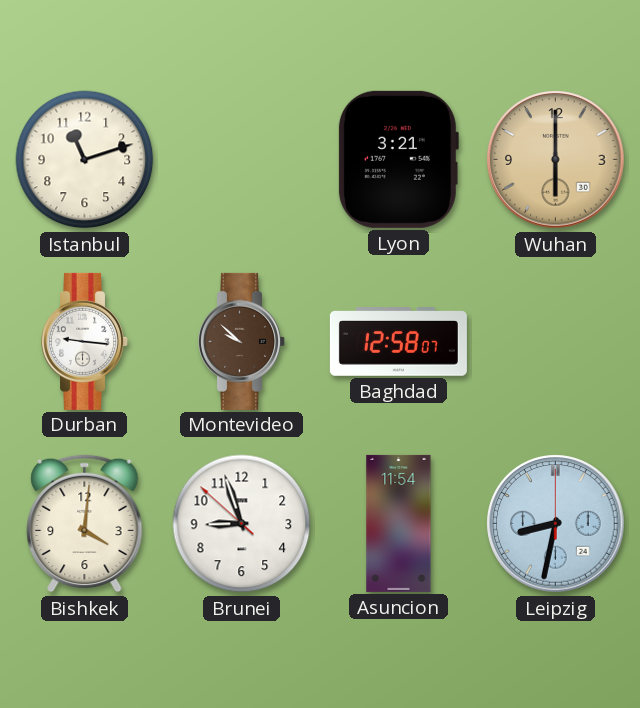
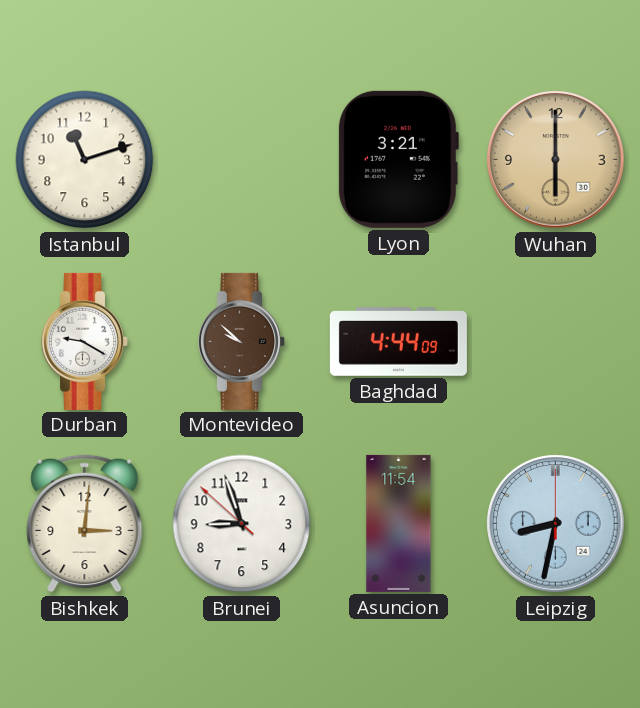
Durban: 9:16 -> 9:20 (85, 341)
Baghdad: 12:58 -> 4:44 (398, 342)
Bishkek: 4:01 -> 3:01 (85, 524)
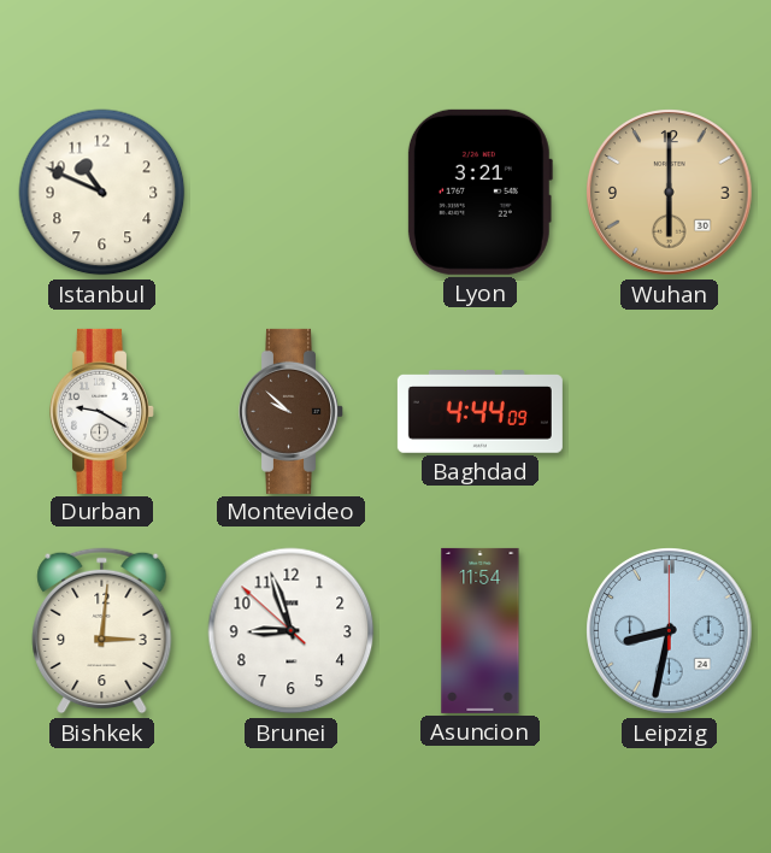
Istanbul: 11:12 -> 10:49 (102, 193)
